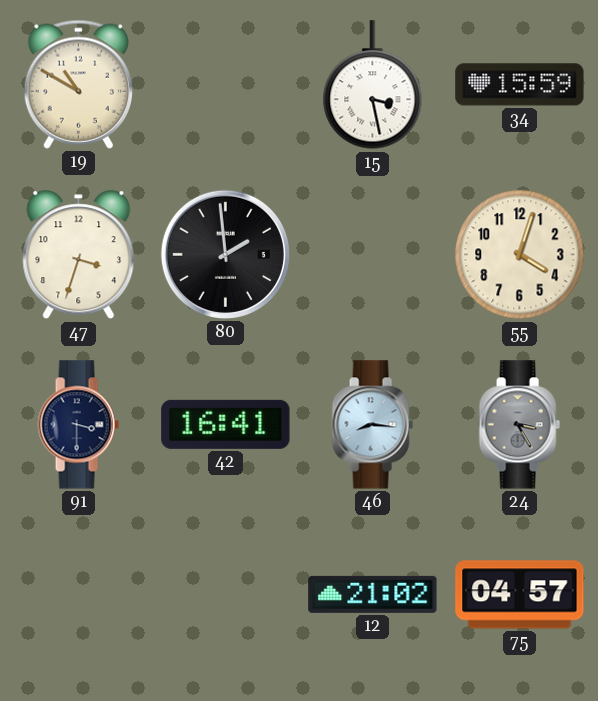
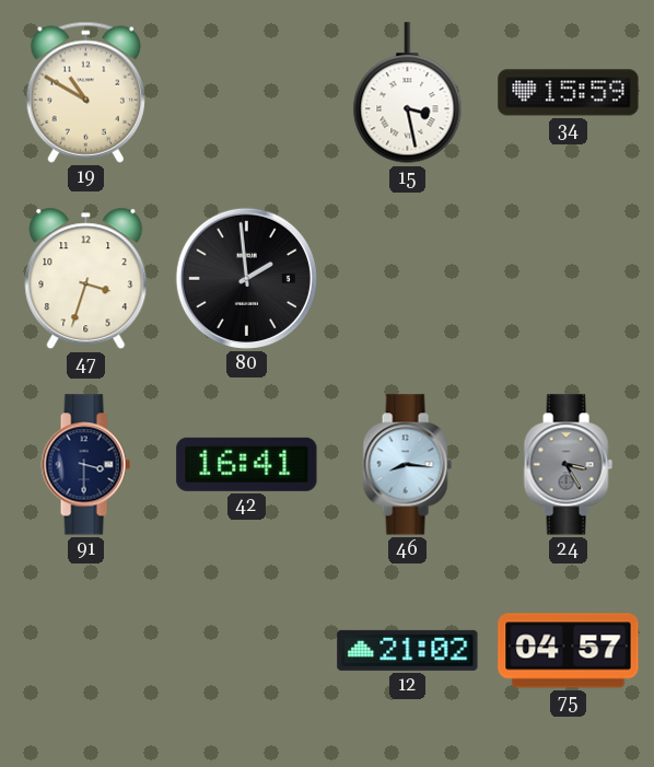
55: 4:03 -> none (520, 255)
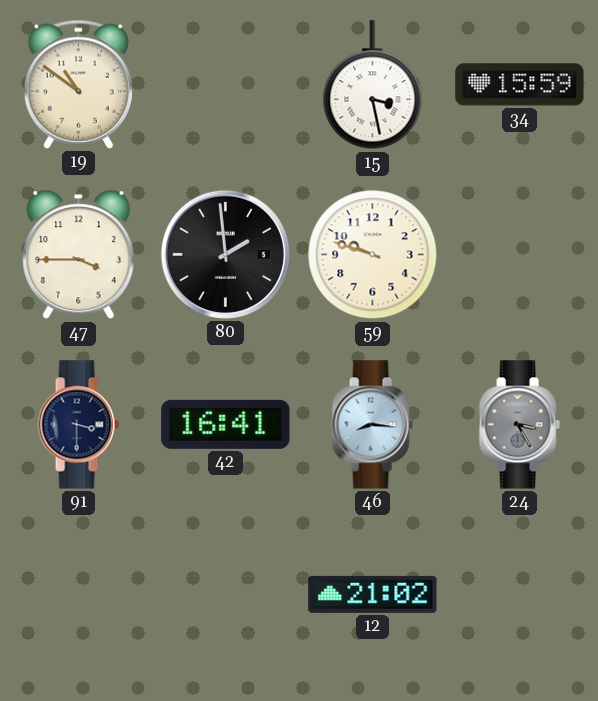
19: 10:50 -> 10:51 (78, 84)
47: 3:33 -> 3:45 (79, 255)
59: none -> 9:48 (373, 255)
75: 04:57 -> none (569, 651)
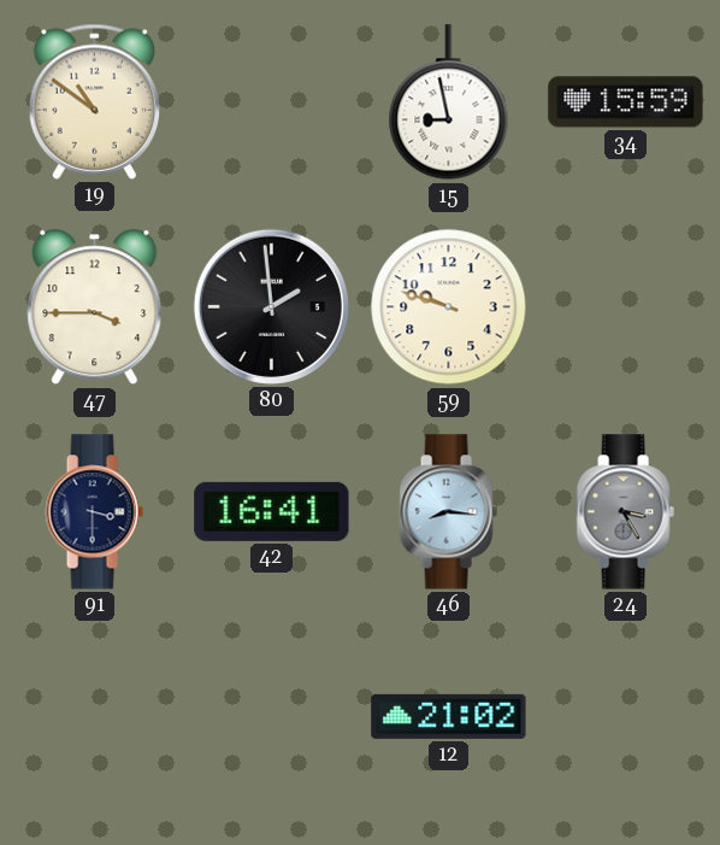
15: 3:28 -> 8:58 (449, 102)
